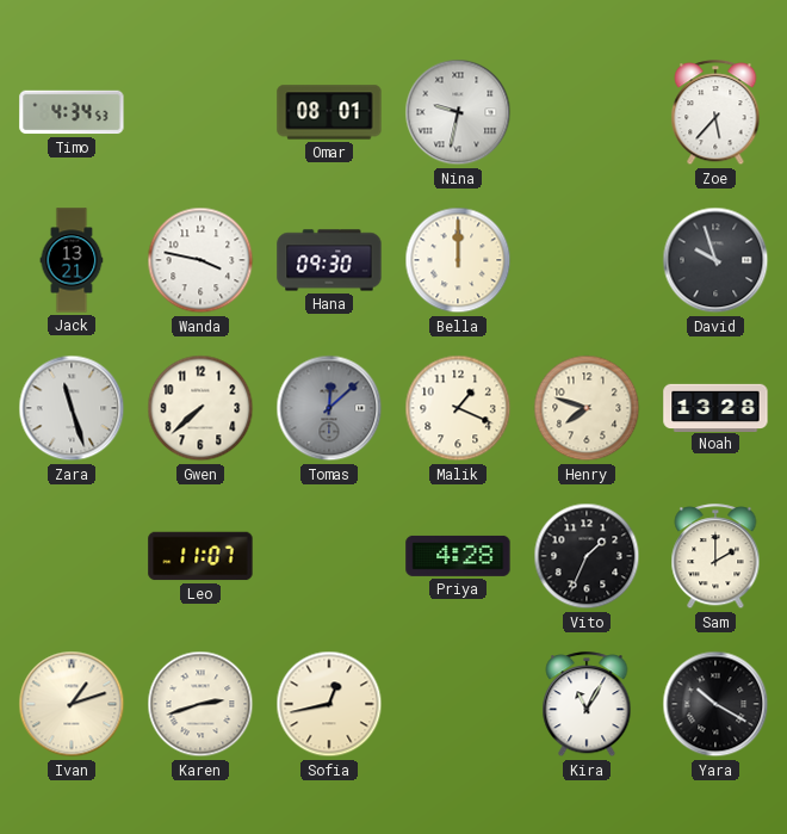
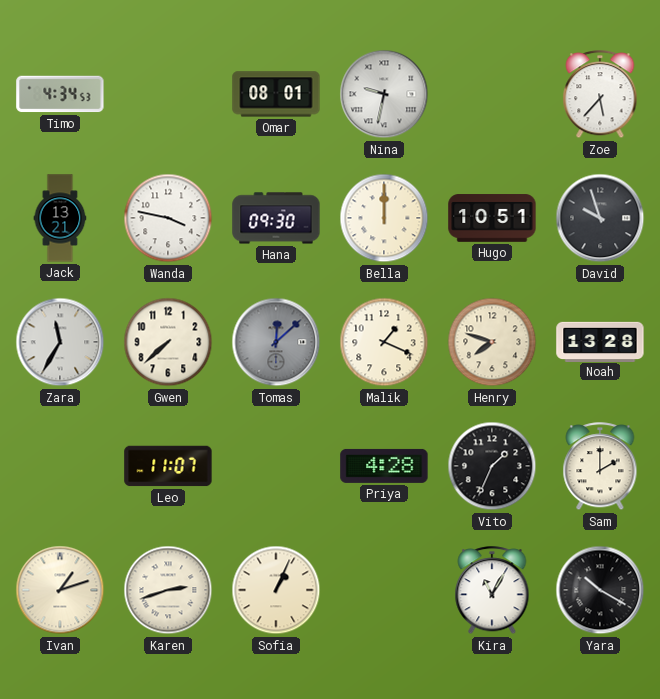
Hugo: none -> 10:51 (492, 218)
Zara: 11:27 -> 11:35 (60, 342)
Sofia: 12:43 -> 1:04 (276, 590)
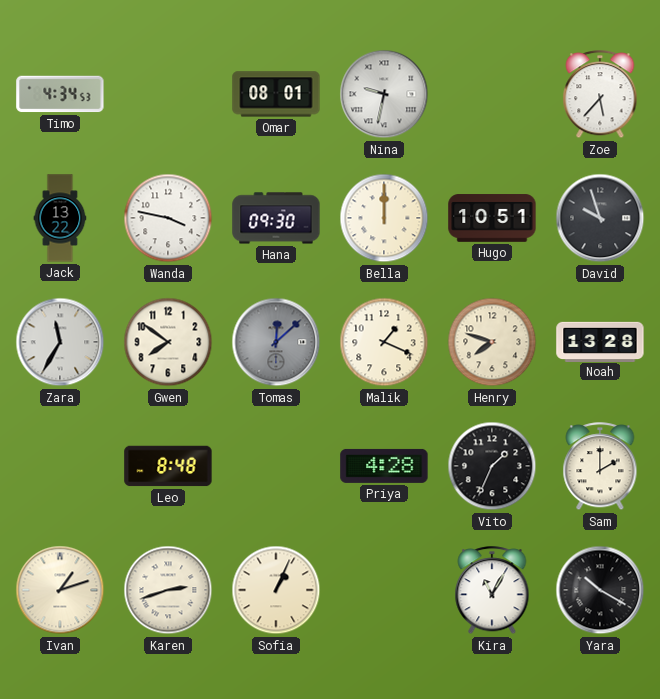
Jack: 13:21 -> 13:22 (60, 218)
Gwen: 7:38 -> 7:51 (168, 342)
Leo: 11:07 -> 8:48 (168, 466)
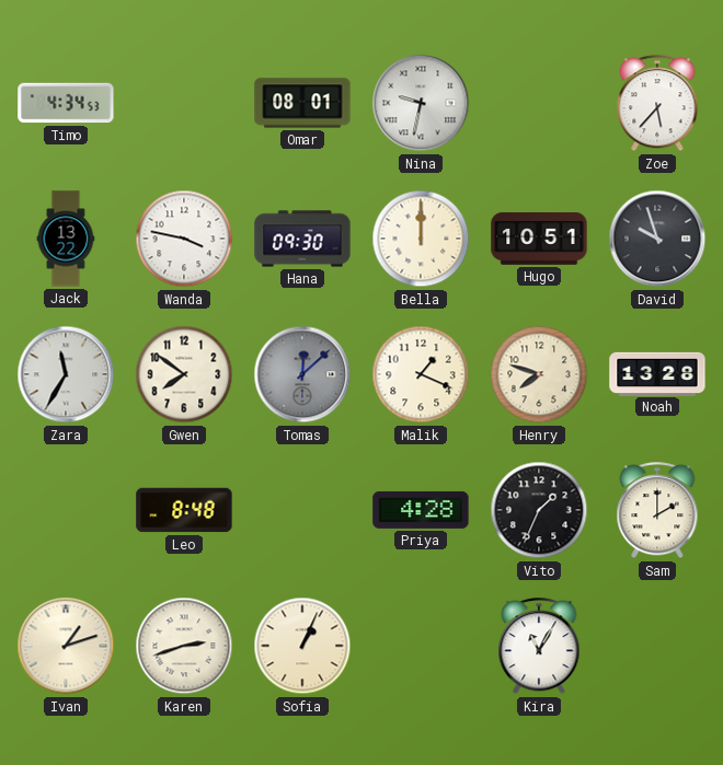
Yara: 10:20 -> none (600, 590)
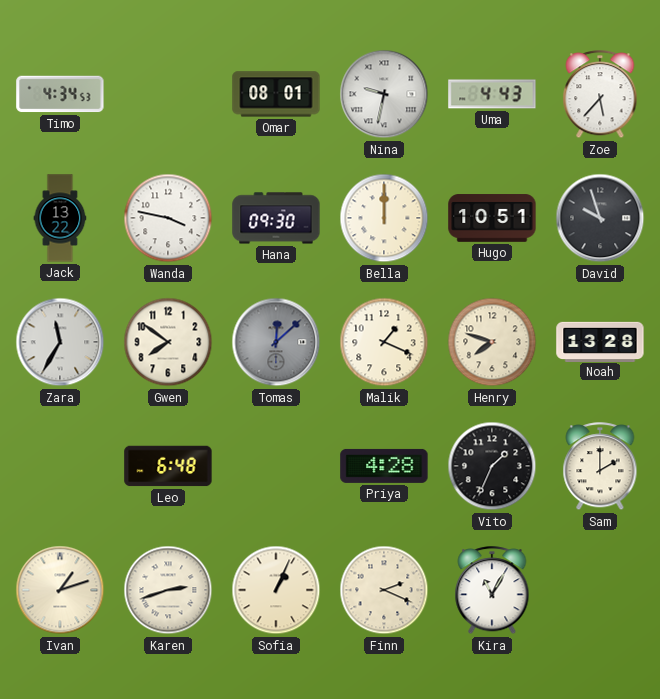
Uma: none -> 4:43 (492, 94)
Leo: 8:48 -> 6:48 (168, 466)
Finn: none -> 2:19 (384, 590)
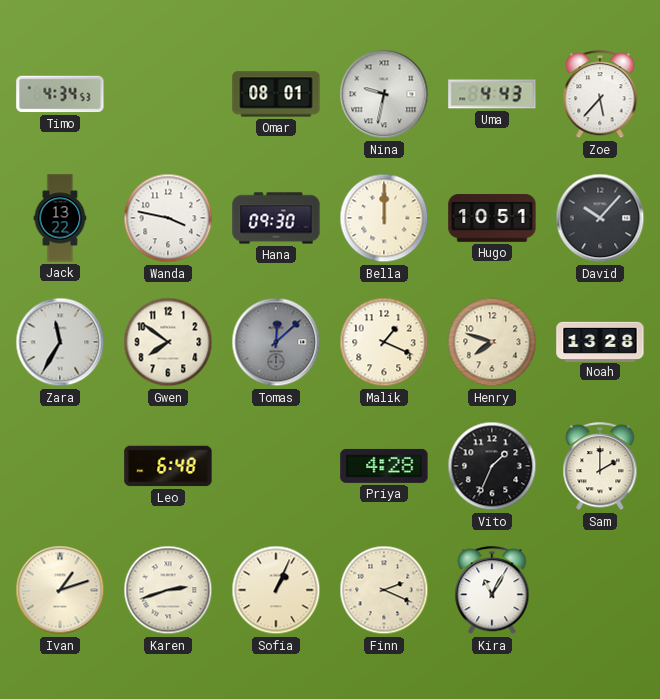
David: 9:57 -> 10:07 (600, 218)
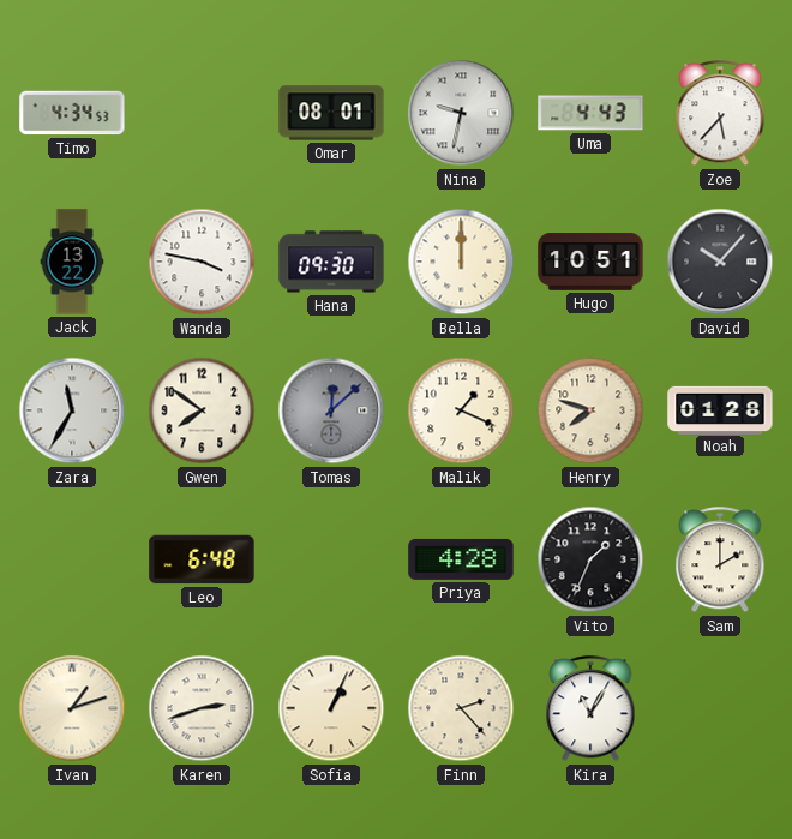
Noah: 13:28 -> 01:28 (720, 409)
Finn: 2:19 -> 2:23 (461, 708)
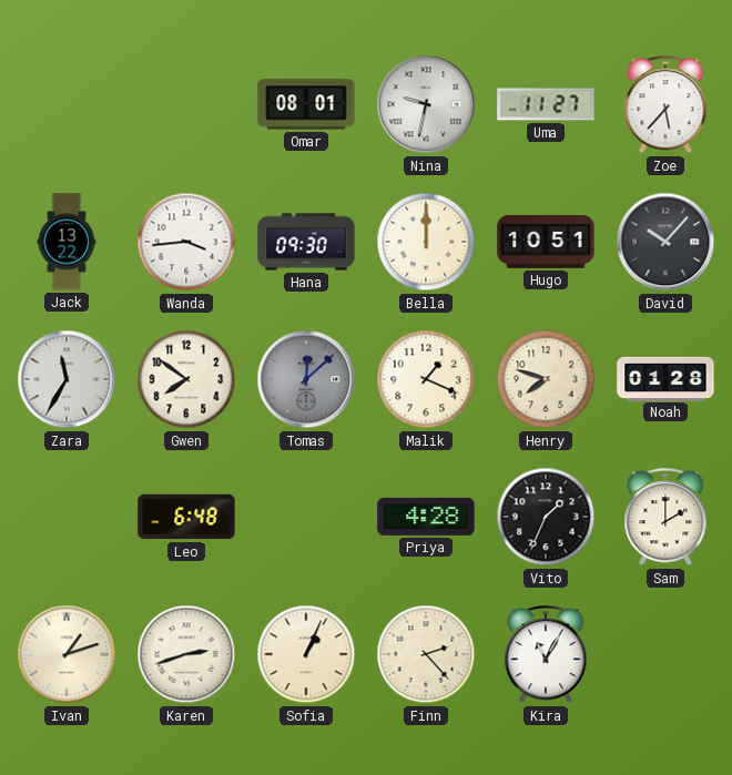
Timo: 4:34 -> none (72, 113)
Uma: 4:43 -> 11:27 (546, 104)
Wanda: 3:47 -> 3:44 (186, 242)
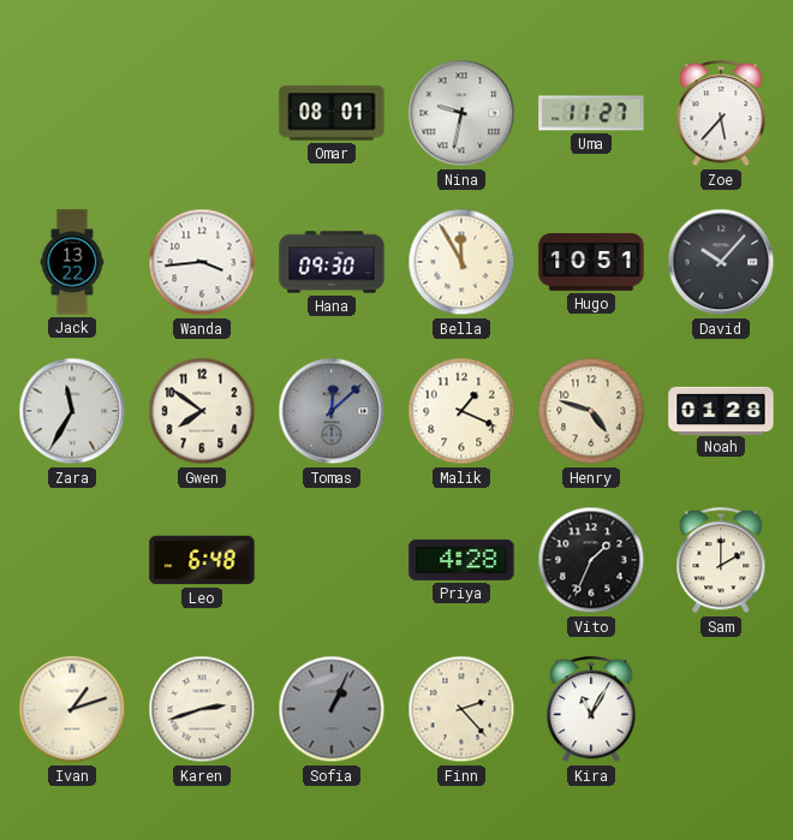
Bella: 12:00 -> 11:55 (461, 262)
Henry: 7:48 -> 4:48 (591, 411)
Sofia dial: cream -> grey (332, 709)
